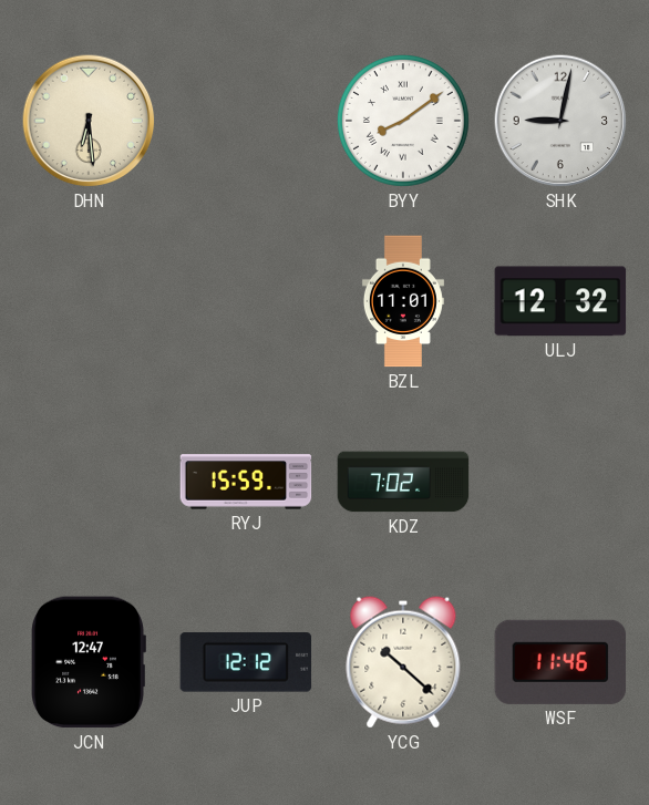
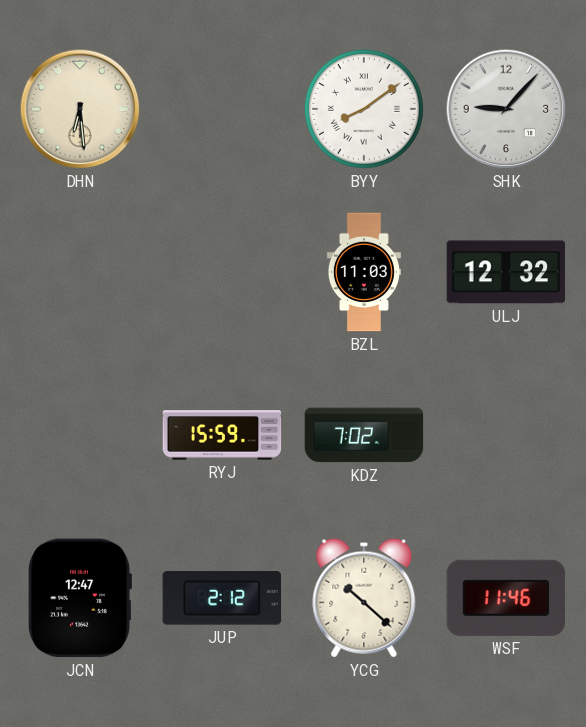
SHK: 9:02 -> 9:07 (506, 109)
BZL: 11:01 -> 11:03 (364, 272)
JUP: 12:12 -> 2:12 (222, 598)
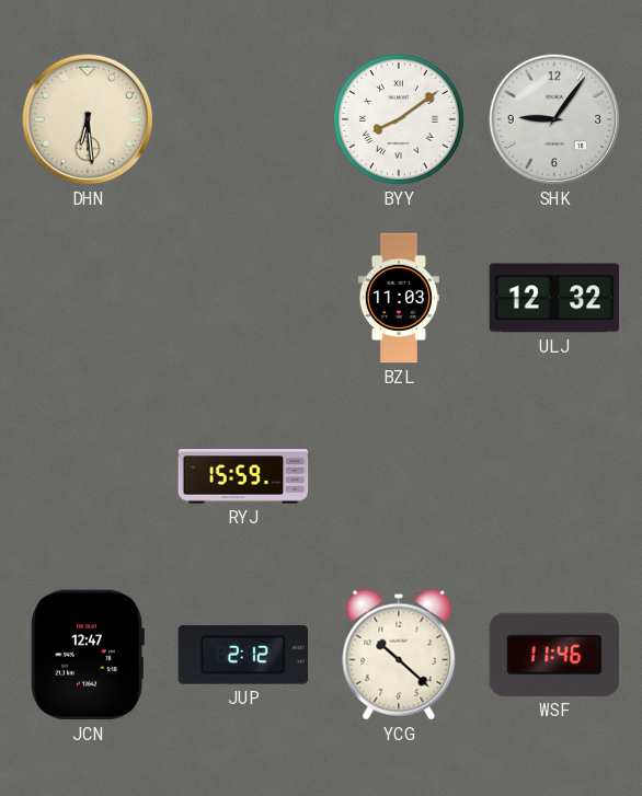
SHK: 9:07 -> 9:06 (554, 119)
KDZ: 7:02 -> none (364, 435)
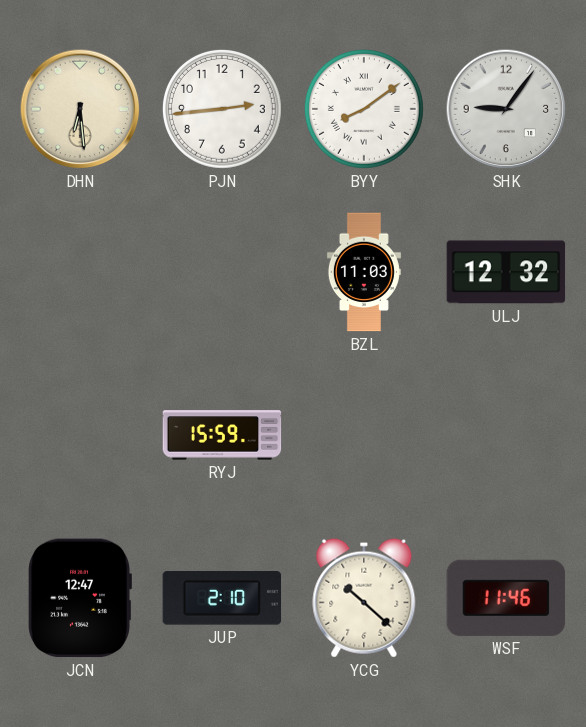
PJN: none -> 2:44 (222, 109)
JUP: 2:12 -> 2:10 (222, 598)
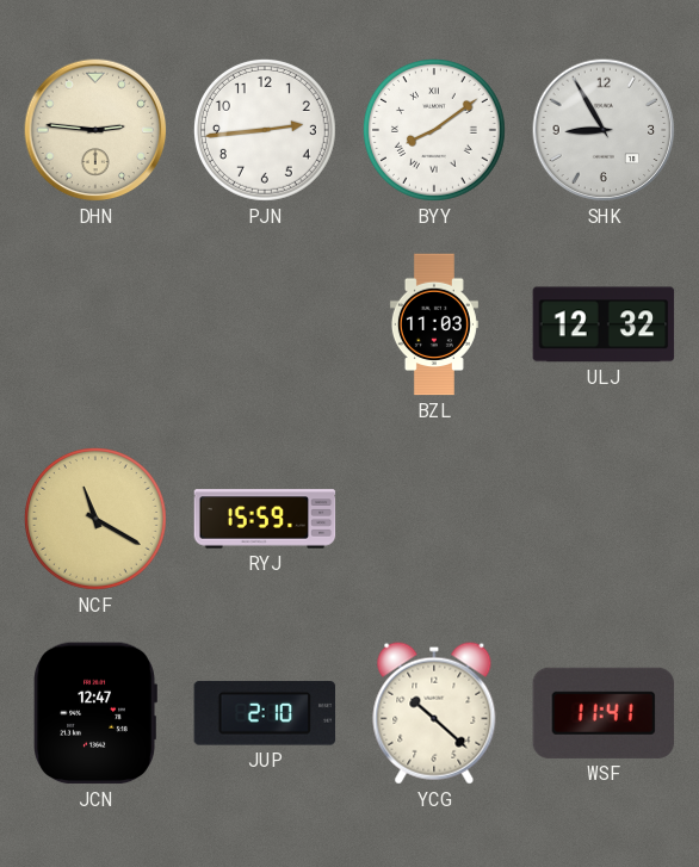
DHN: 6:29 -> 2:46 (95, 130)
SHK: 9:06 -> 8:55 (604, 130)
NCF: none -> 11:20 (95, 519)
WSF: 11:46 -> 11:41 (604, 713)
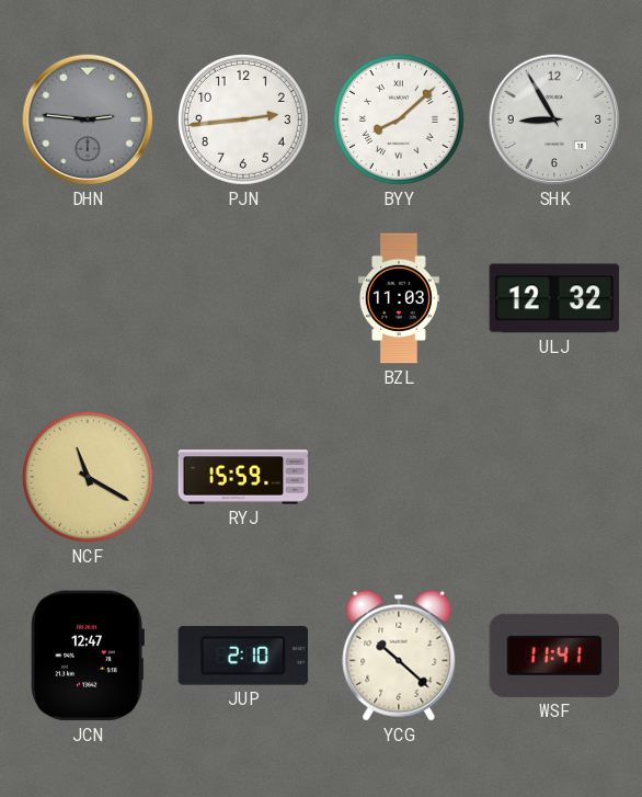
DHN dial: cream -> grey (88, 119)
BYY: 8:09 -> 8:08 (399, 119)
